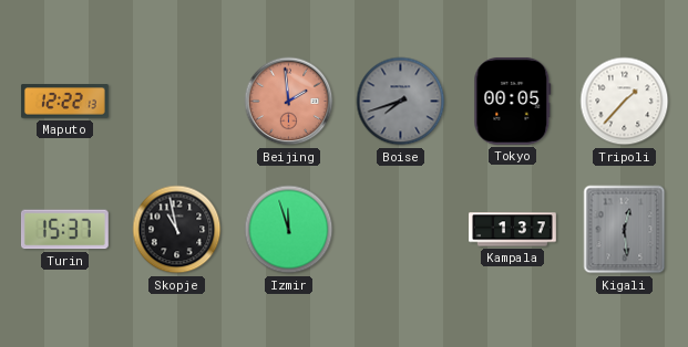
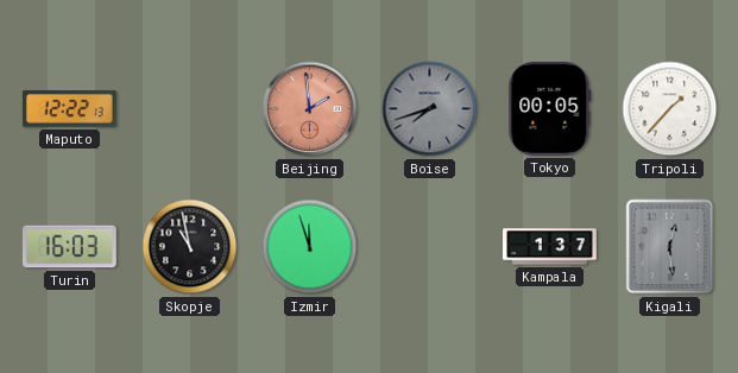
Turin: 15:37 -> 16:03 (70, 247)
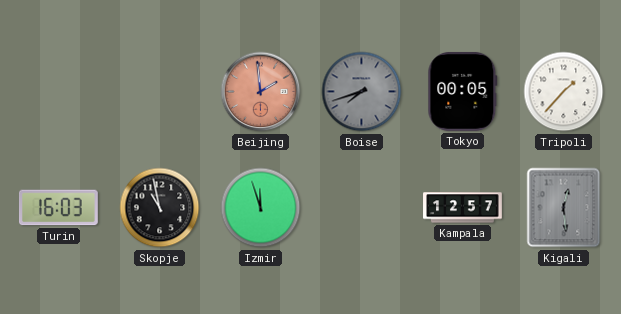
Maputo: 12:22 -> none (70, 109)
Kampala: 1:37 -> 12:57 (463, 208)
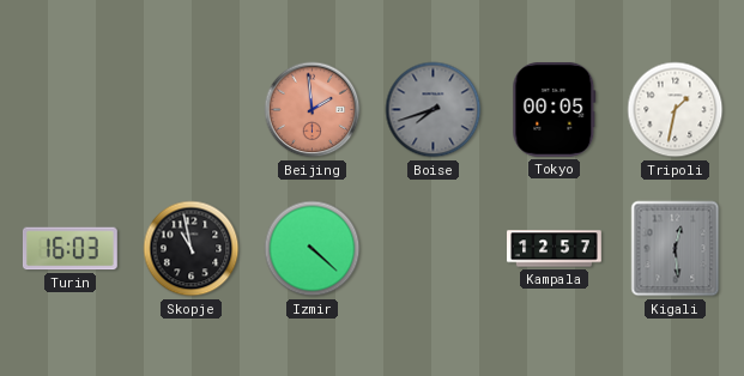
Tripoli: 1:37 -> 1:32 (676, 110)
Izmir: 11:57 -> 4:22 (313, 249)
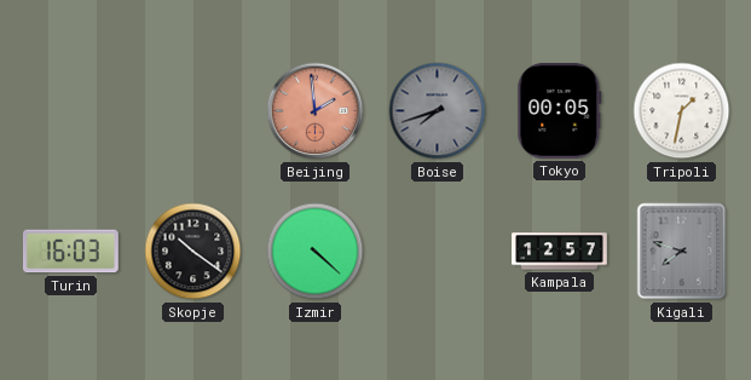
Skopje: 10:58 -> 10:21 (193, 252)
Kigali: 12:29 -> 7:48 (682, 252)
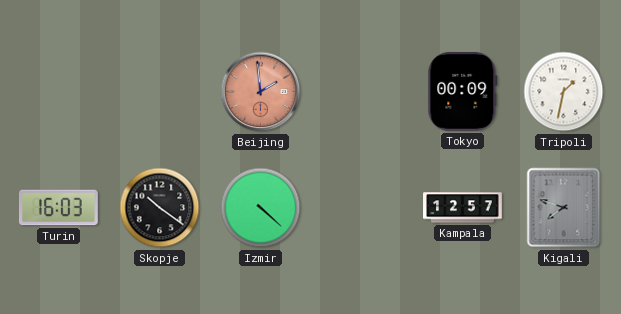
Boise: 7:42 -> none (438, 111)
Tokyo: 00:05 -> 00:09 (463, 91)
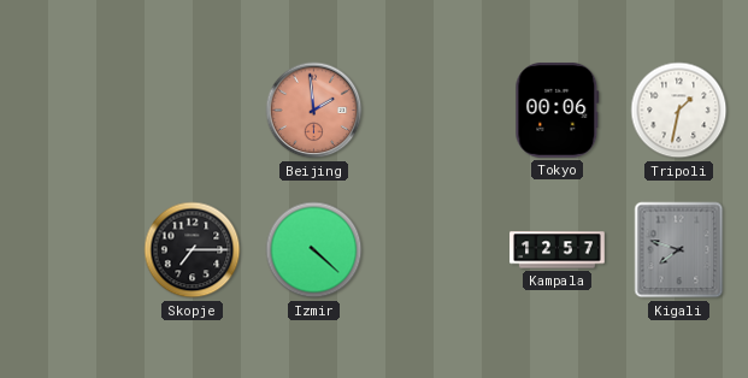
Tokyo: 00:09 -> 00:06 (558, 110)
Turin: 16:03 -> none (59, 208)
Skopje: 10:21 -> 7:15 (193, 250)
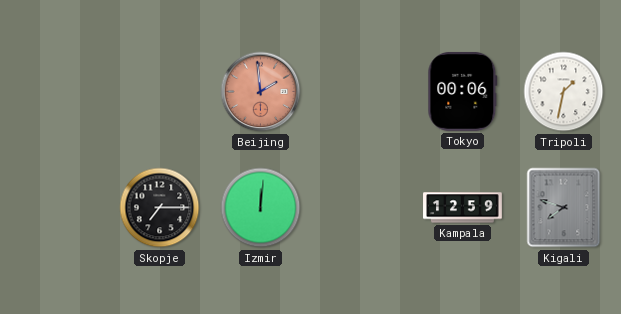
Izmir: 4:22 -> 12:01 (261, 208)
Kampala: 12:57 -> 12:59 (463, 208)
